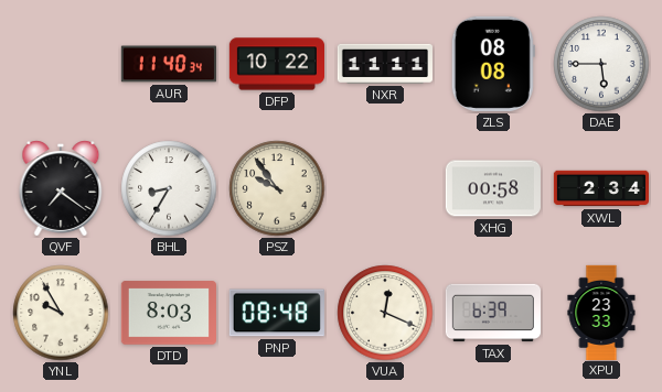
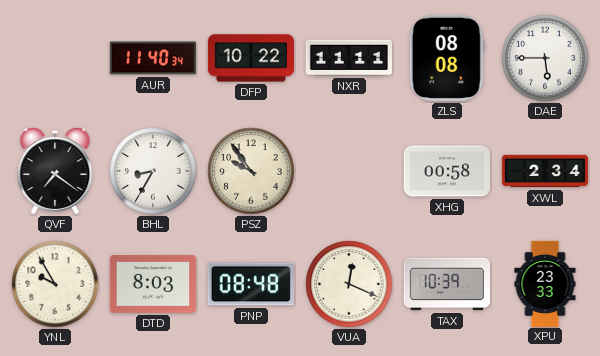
TAX: 6:39 -> 10:39 (446, 284)
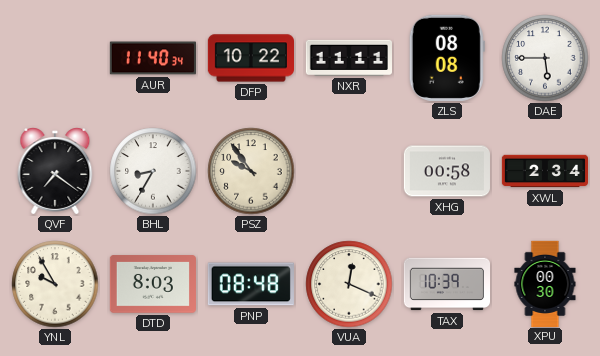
XPU: 23:33 -> 00:30 (545, 283)
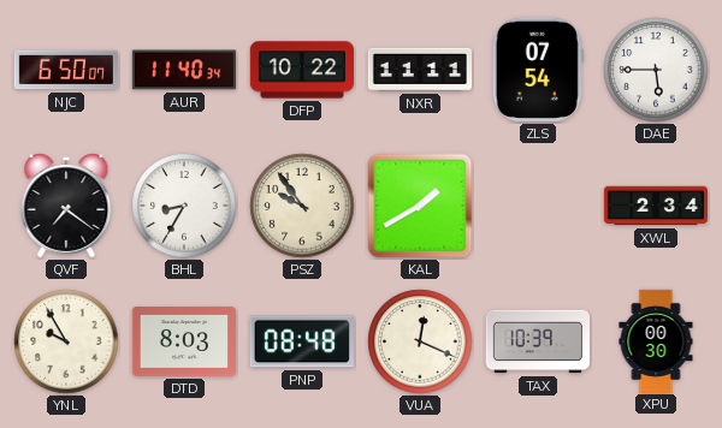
NJC: none -> 6:50 (65, 70)
ZLS: 08:08 -> 07:54 (538, 70)
KAL: none -> 1:40 (420, 206)
XHG: 00:58 -> none (447, 171)
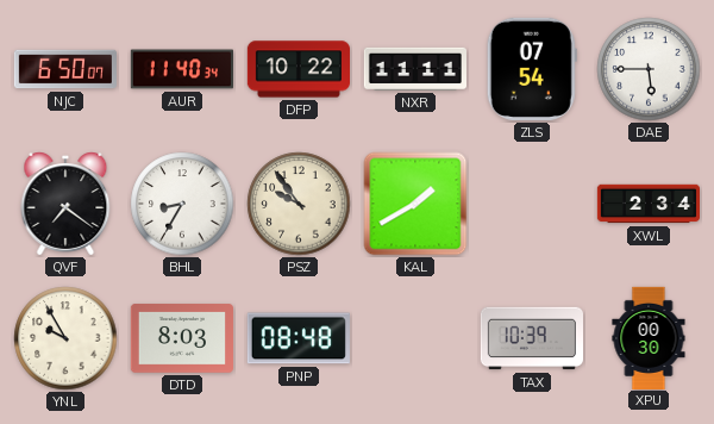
VUA: 12:19 -> none (420, 341)
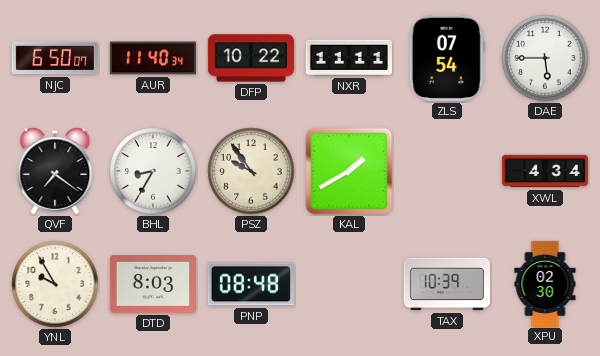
XWL: 2:34 -> 4:34 (544, 171)
XPU: 00:30 -> 02:30 (545, 283)
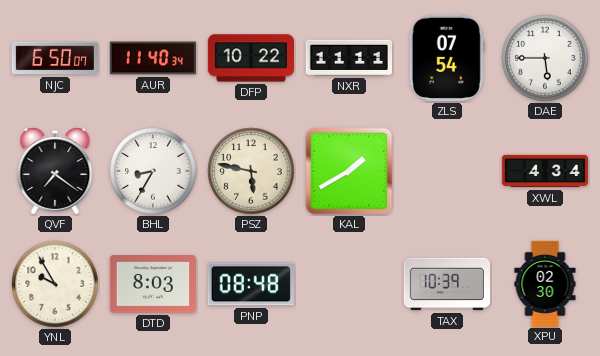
PSZ: 9:54 -> 5:47 (251, 171)
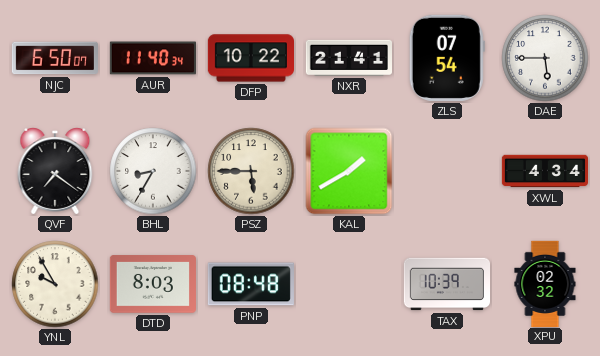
NXR: 11:11 -> 21:41 (348, 58)
PSZ: 5:47 -> 5:45 (251, 171)
XPU: 02:30 -> 02:32 (545, 283)
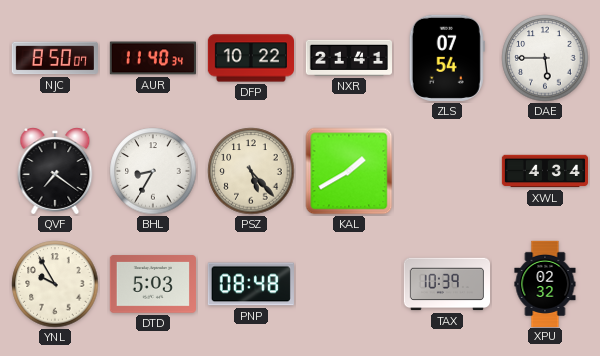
NJC: 6:50 -> 8:50 (54, 58)
PSZ: 5:45 -> 5:23 (251, 171)
DTD: 8:03 -> 5:03 (153, 284)
